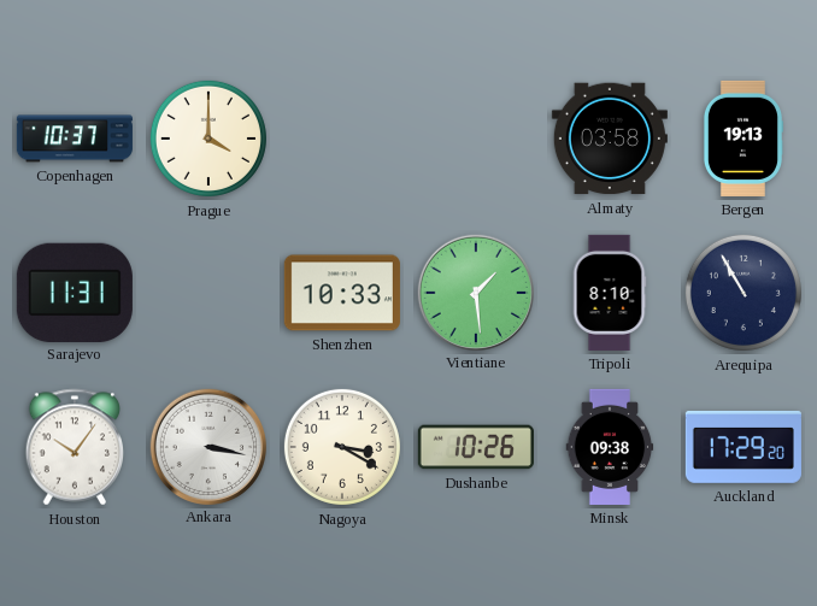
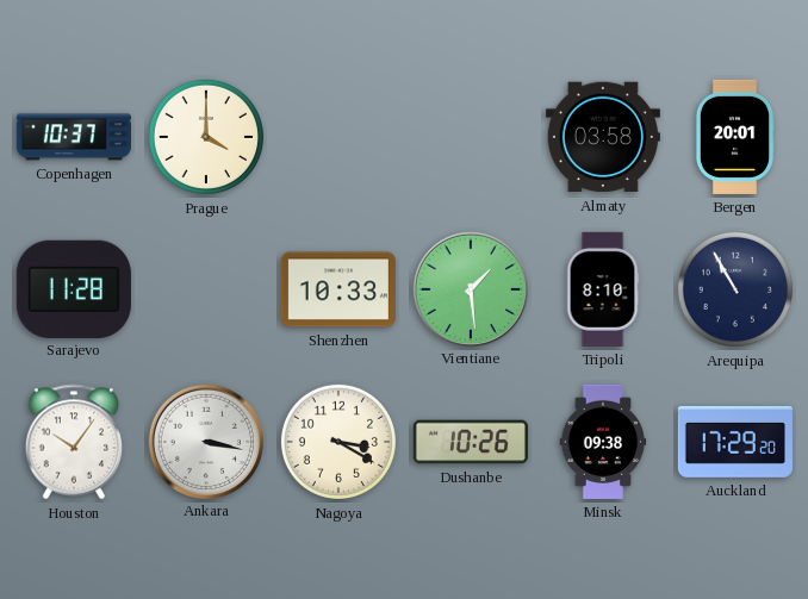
Bergen: 19:13 -> 20:01 (734, 137)
Sarajevo: 11:31 -> 11:28 (74, 288)
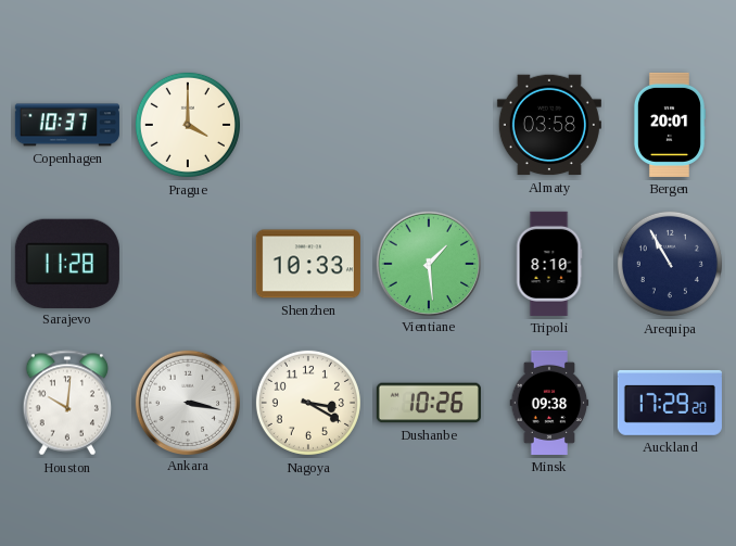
Houston: 10:06 -> 10:01 (67, 403)
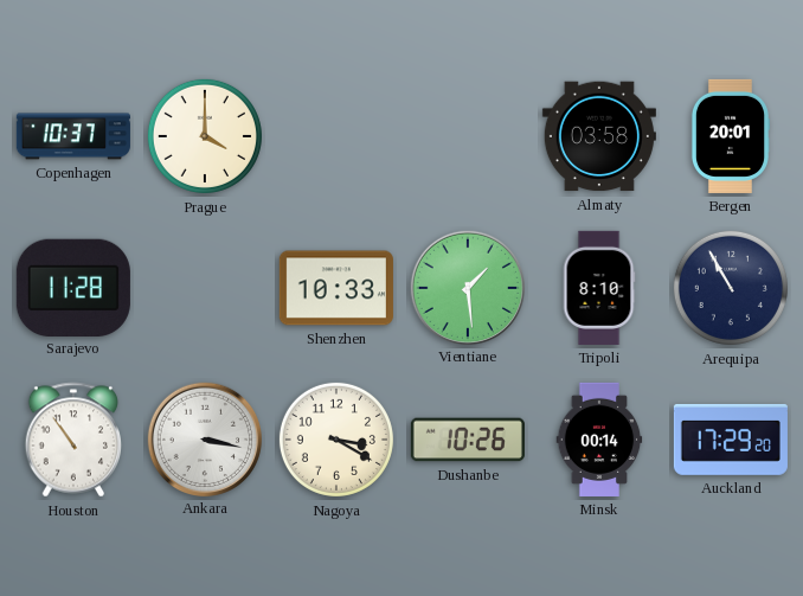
Houston: 10:01 -> 10:54 (73, 440)
Minsk: 09:38 -> 00:14 (599, 440)
